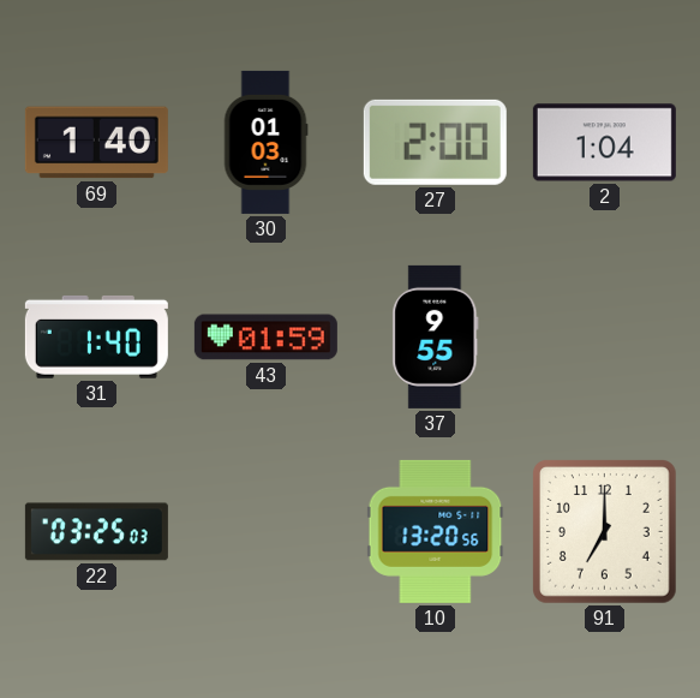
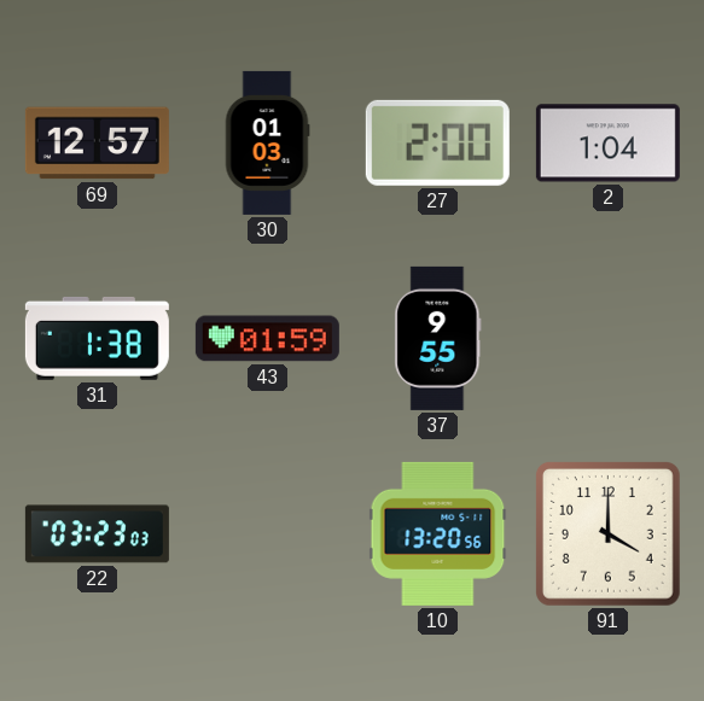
69: 1:40 -> 12:57 (97, 144)
31: 1:40 -> 1:38 (97, 338)
22: 03:25 -> 03:23 (97, 534)
91: 7:00 -> 4:00 (607, 533)
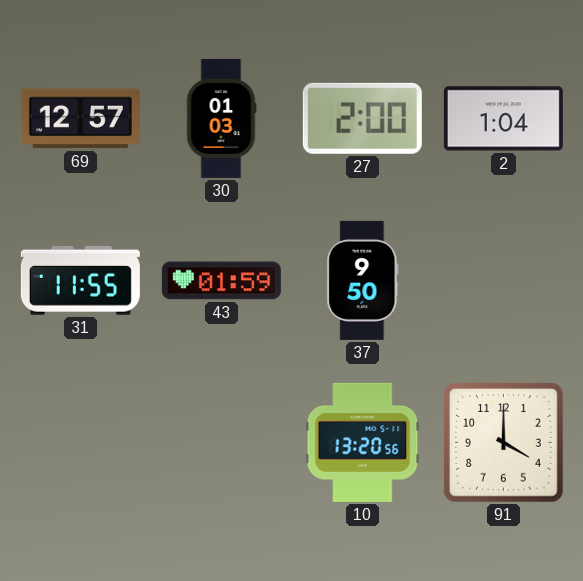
31: 1:38 -> 11:55 (80, 280)
37: 9:55 -> 9:50 (363, 280)
22: 03:23 -> none (97, 534)
